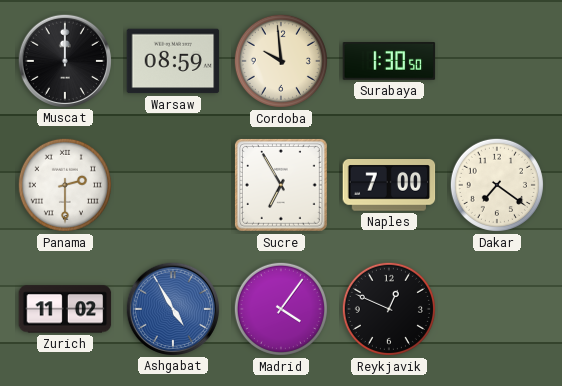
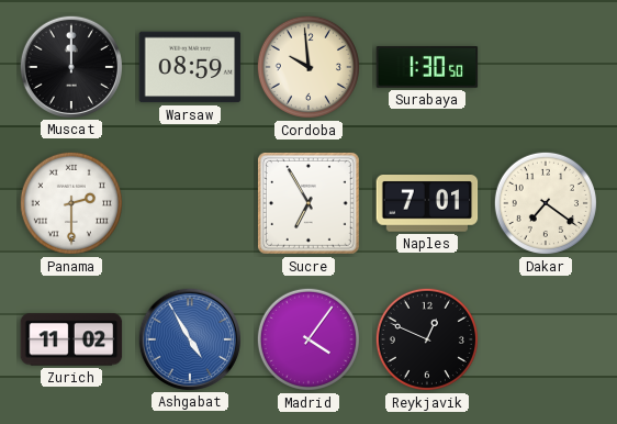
Naples: 7:00 -> 7:01 (427, 203)
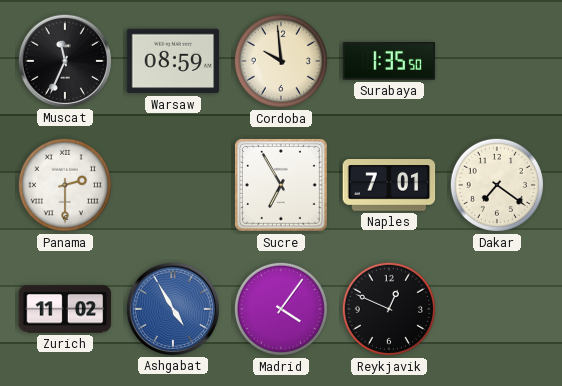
Muscat: 12:00 -> 11:34 (64, 60)
Surabaya: 1:30 -> 1:35 (389, 61)
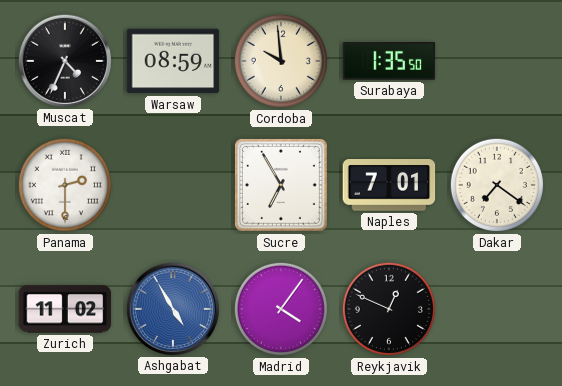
Muscat: 11:34 -> 4:34 (64, 60)
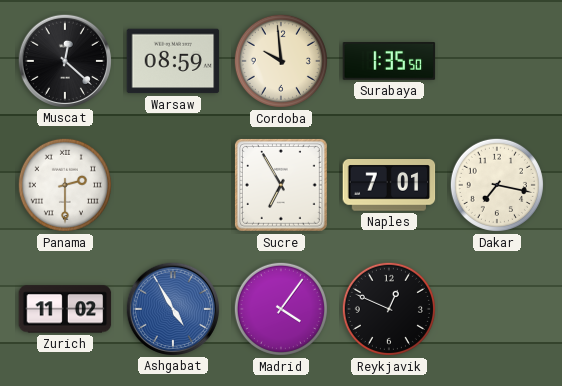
Muscat: 4:34 -> 12:22 (64, 60)
Dakar: 7:21 -> 7:17 (497, 185)
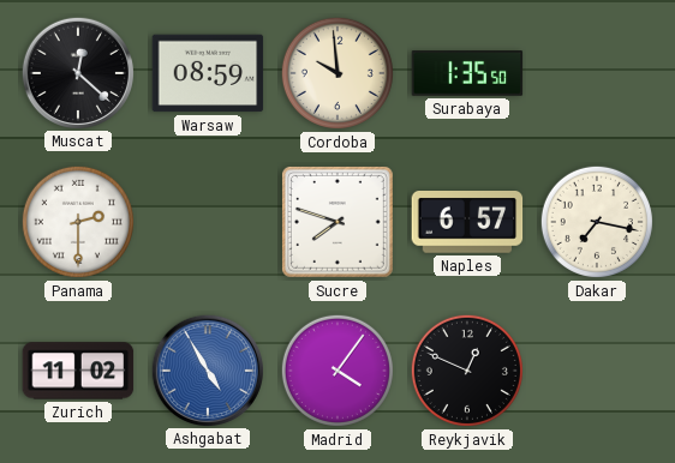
Sucre: 6:55 -> 7:48 (337, 222)
Naples: 7:01 -> 6:57 (467, 222)
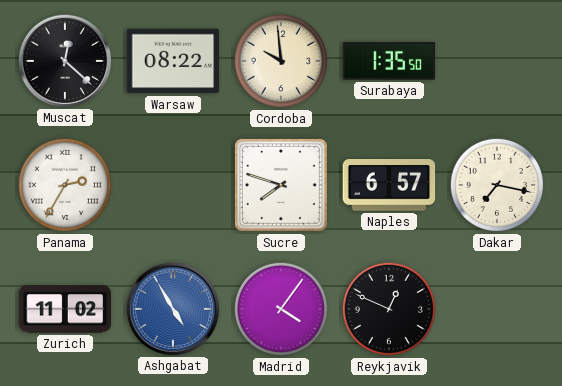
Warsaw: 08:59 -> 08:22 (173, 61)
Panama: 2:30 -> 2:35 (65, 185)
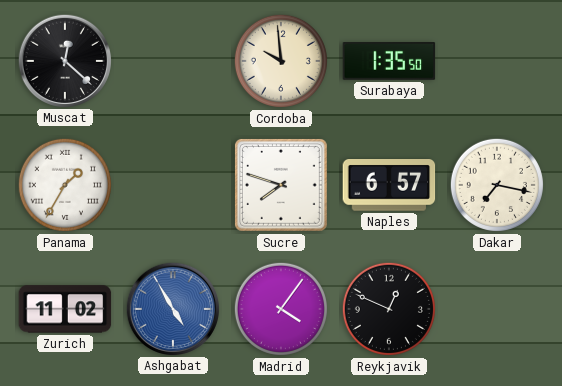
Warsaw: 08:22 -> none (173, 61)
Panama: 2:35 -> 1:35 (65, 185)
